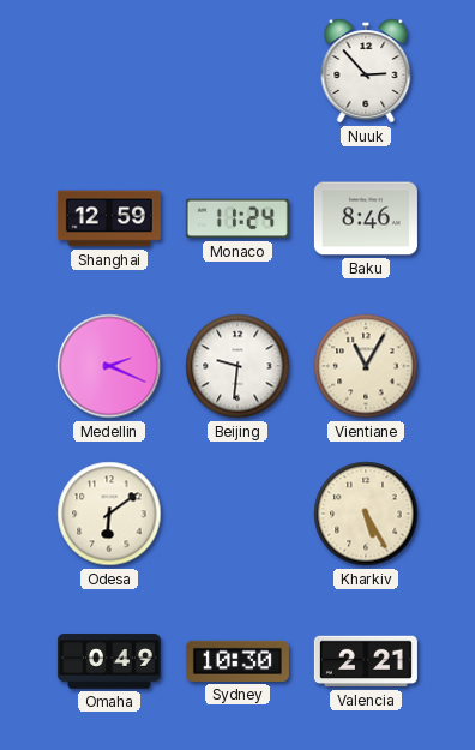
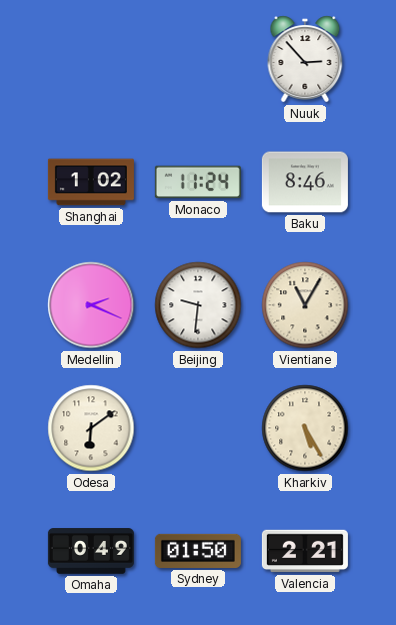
Shanghai: 12:59 -> 1:02 (91, 182)
Sydney: 10:30 -> 01:50 (198, 551)
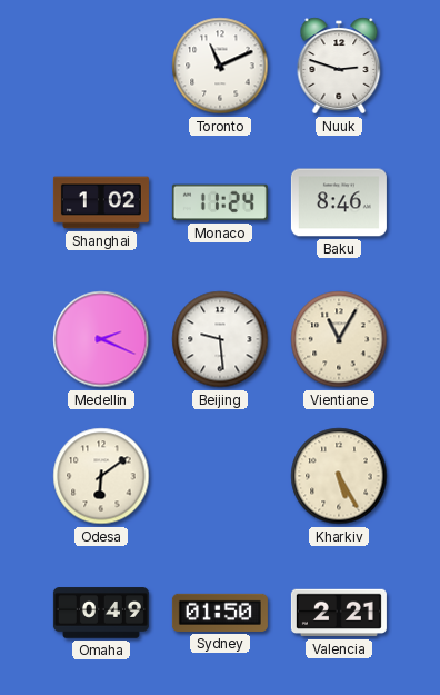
Toronto: none -> 11:11 (220, 66)
Nuuk: 2:53 -> 2:48 (339, 66)
Beijing: 9:31 -> 9:29 (220, 339)
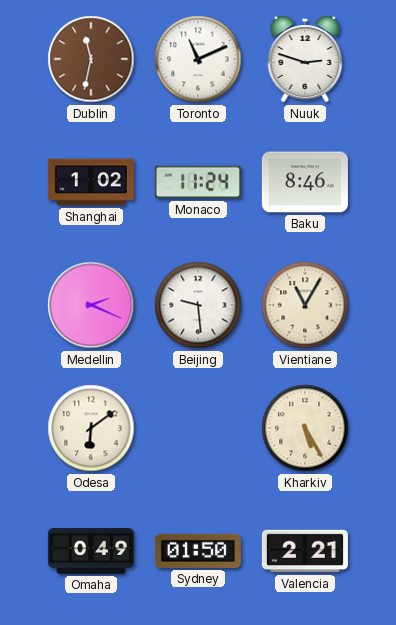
Dublin: none -> 11:32 (91, 59)
